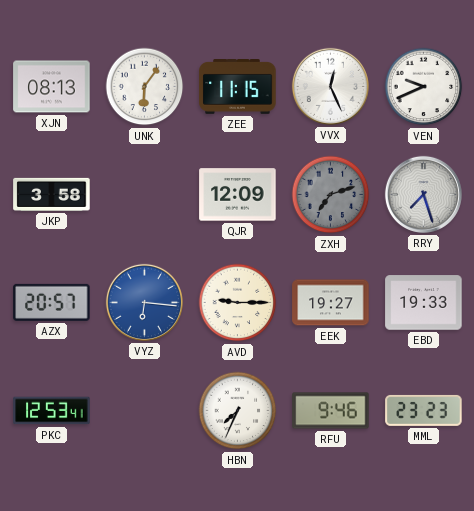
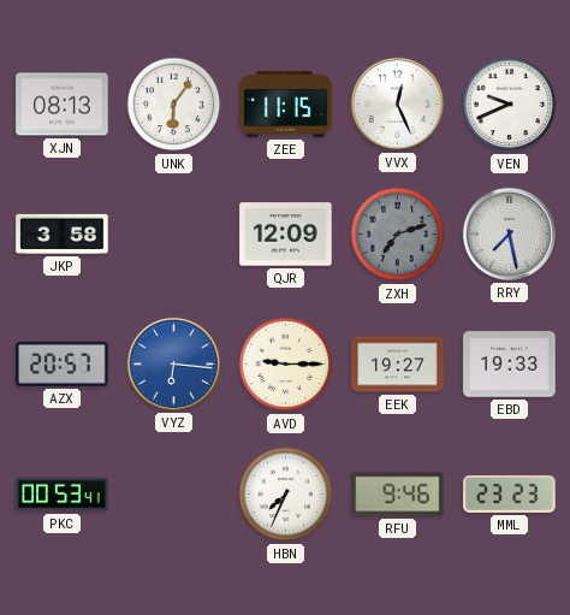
RRY: 7:27 -> 7:28 (509, 233)
PKC: 12:53 -> 00:53 (63, 495)
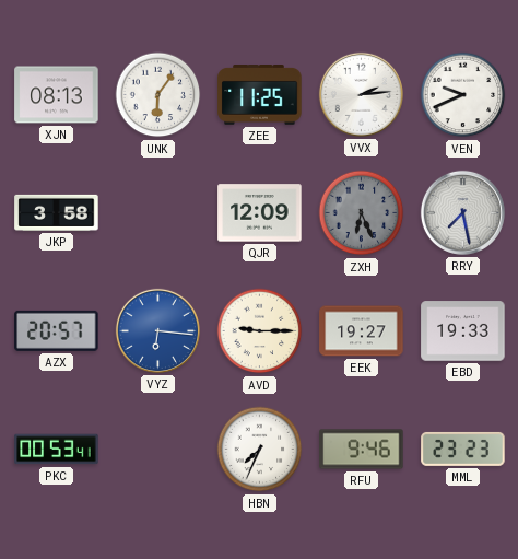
ZEE: 11:15 -> 11:25 (260, 95)
VVX: 12:26 -> 2:14 (361, 94)
ZXH: 7:12 -> 6:26 (362, 213)
